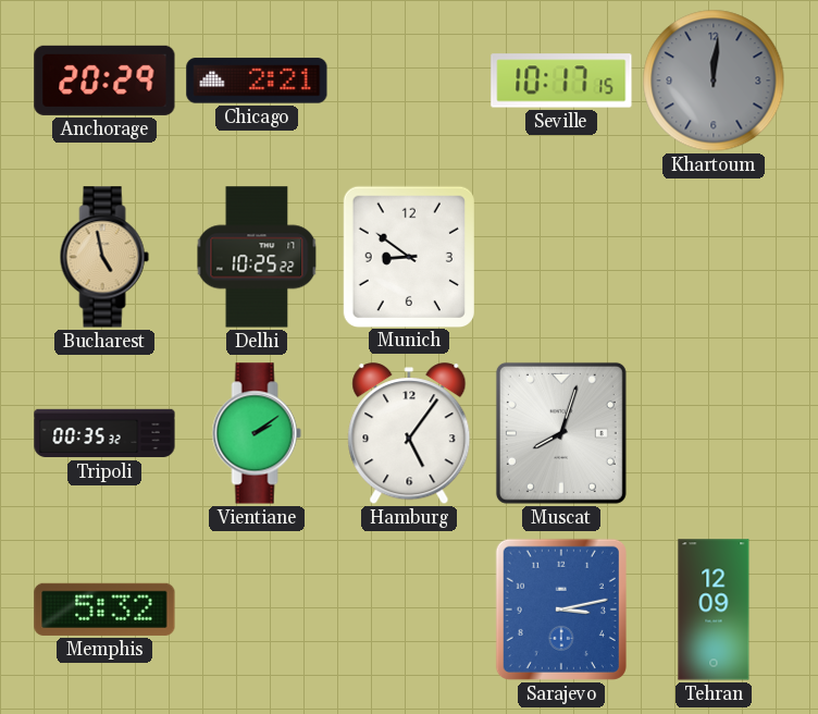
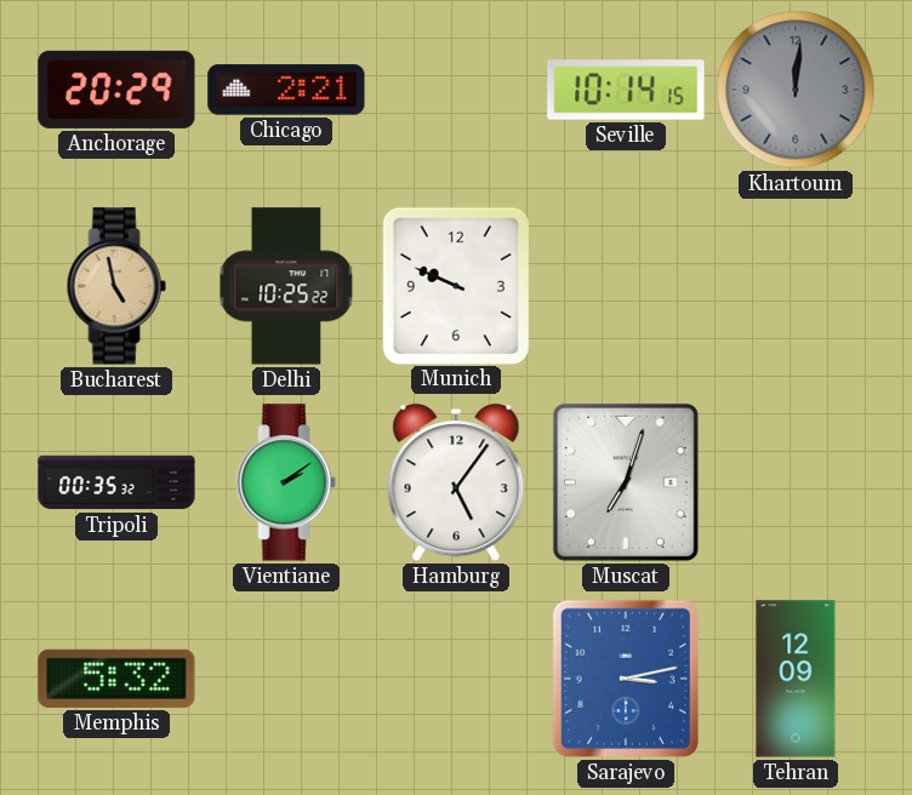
Seville: 10:17 -> 10:14 (626, 90)
Munich: 8:51 -> 9:49 (456, 285)
Muscat: 8:03 -> 7:03 (626, 482)
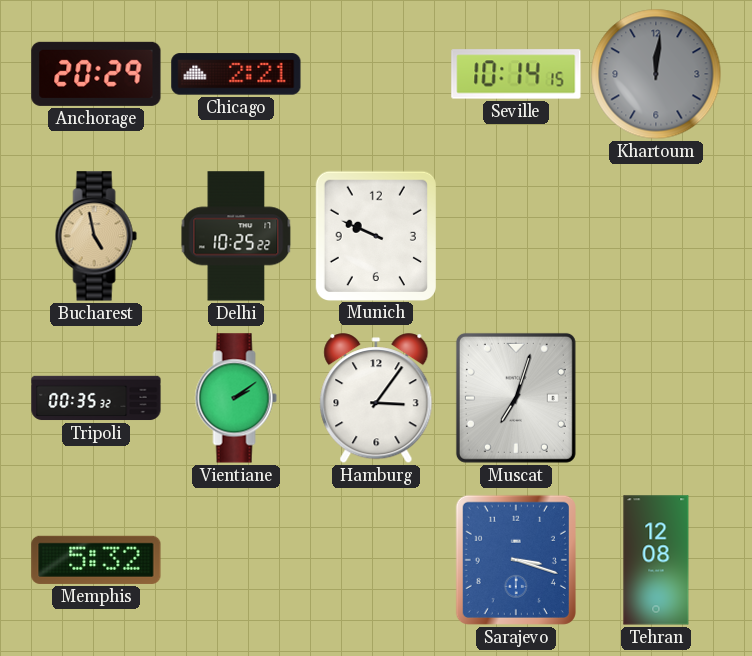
Hamburg: 5:06 -> 3:06 (376, 399)
Sarajevo: 3:13 -> 3:18 (516, 560)
Tehran: 12:09 -> 12:08 (656, 560)
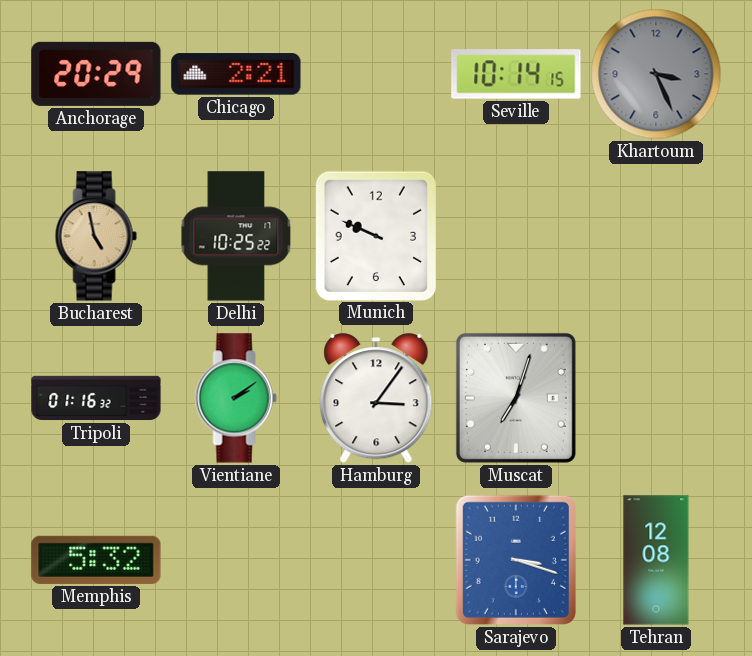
Khartoum: 12:01 -> 3:26 (656, 74)
Tripoli: 00:35 -> 01:16 (96, 398)
